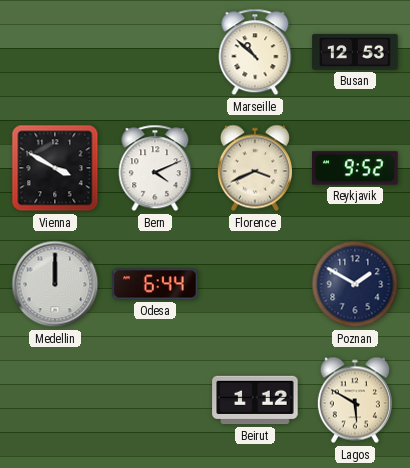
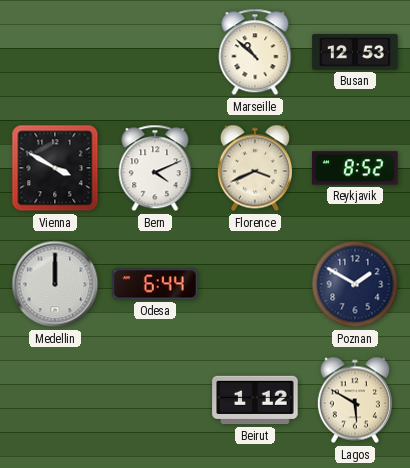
Reykjavik: 9:52 -> 8:52 (355, 168)
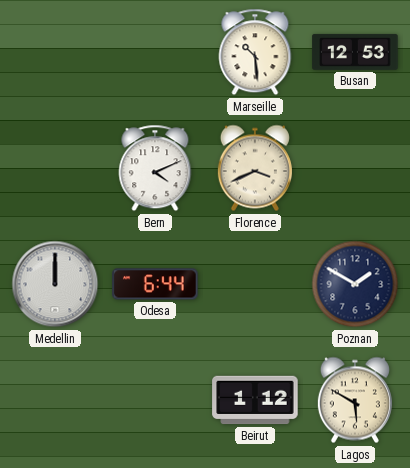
Marseille: 10:52 -> 10:29 (255, 52)
Vienna: 3:50 -> none (55, 168)
Reykjavik: 8:52 -> none (355, 168)
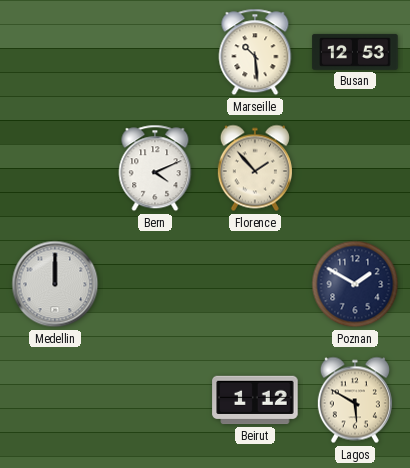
Florence: 3:41 -> 1:53 (255, 168)
Odesa: 6:44 -> none (155, 284)
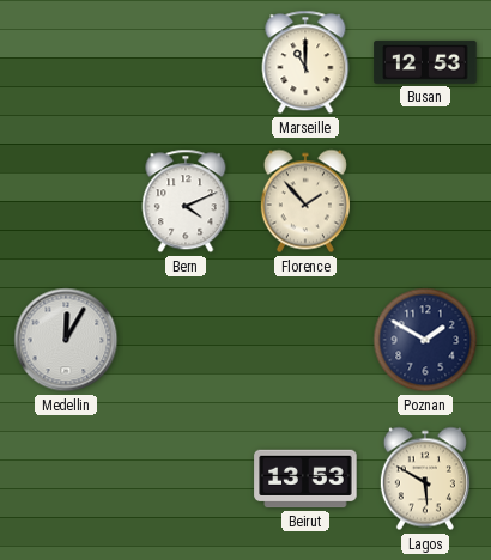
Marseille: 10:29 -> 11:00 (305, 62)
Medellin: 12:00 -> 12:05 (66, 340)
Beirut: 1:12 -> 13:53 (305, 479)
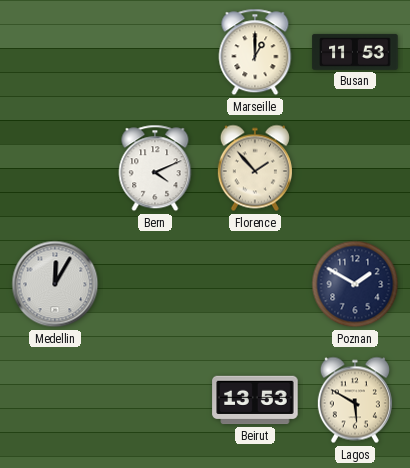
Marseille: 11:00 -> 1:00 (255, 52)
Busan: 12:53 -> 11:53 (355, 52)
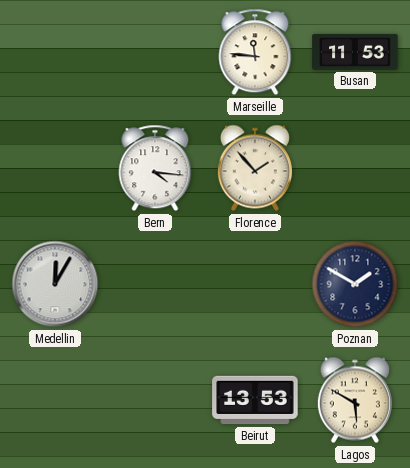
Marseille: 1:00 -> 11:46 (255, 52)
Bern: 4:11 -> 4:16 (155, 168)
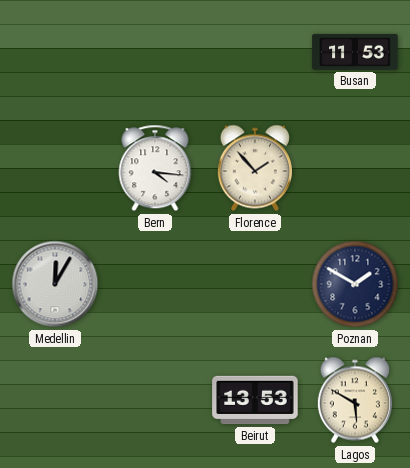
Marseille: 11:46 -> none (255, 52)
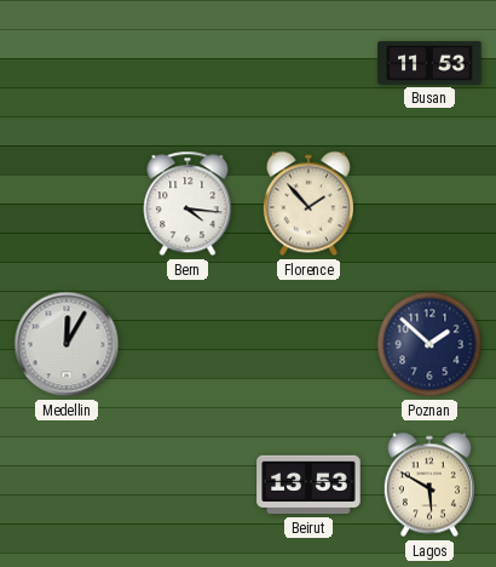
Poznan: 1:50 -> 1:52 (429, 344)
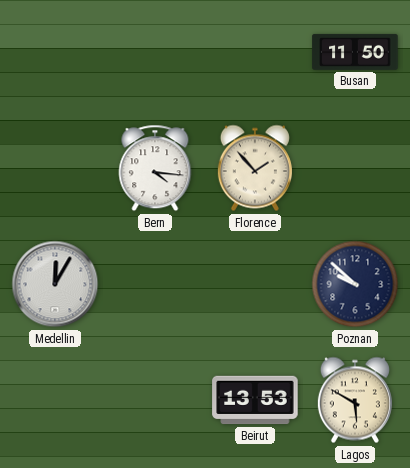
Busan: 11:53 -> 11:50 (355, 52)
Poznan: 1:52 -> 9:52 (355, 284)
